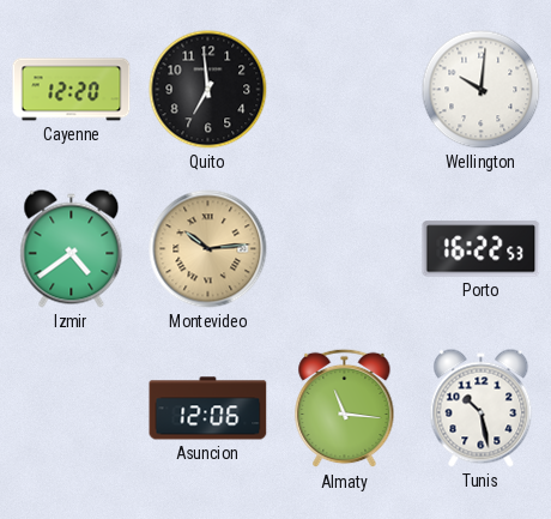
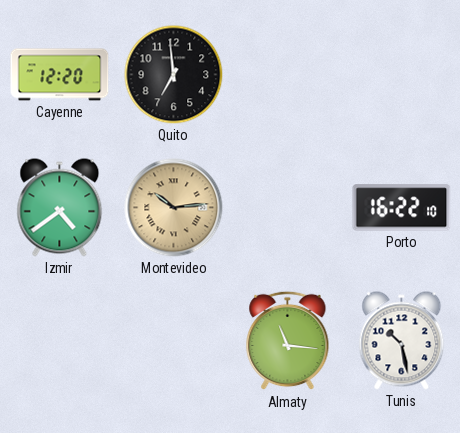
Wellington: 10:01 -> none (482, 90)
Porto: 16:22:53 -> 16:22:10 (402, 208)
Asuncion: 12:06 -> none (208, 409)
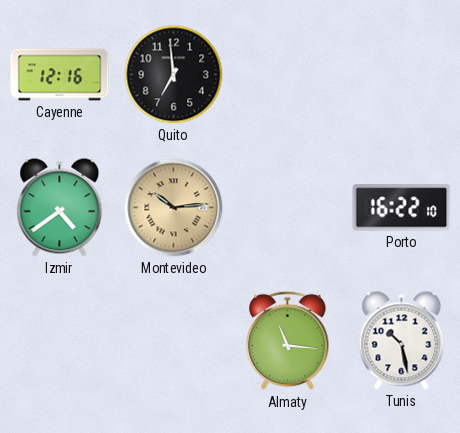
Cayenne: 12:20 -> 12:16 (60, 75)
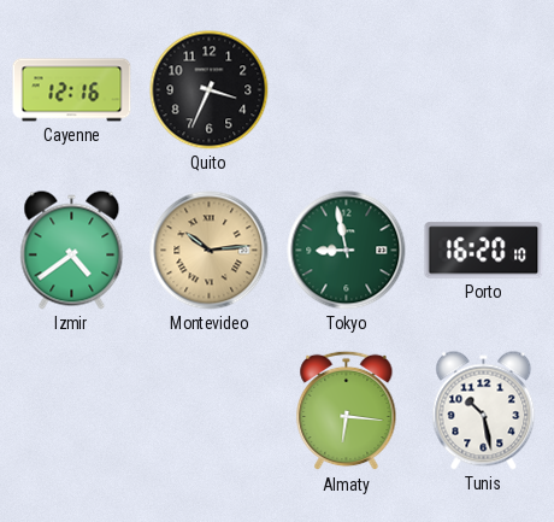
Quito: 6:59 -> 3:34 (210, 90)
Tokyo: none -> 8:58 (347, 251)
Porto: 16:22 -> 16:20 (484, 251)
Almaty: 11:16 -> 6:16 (347, 411)
